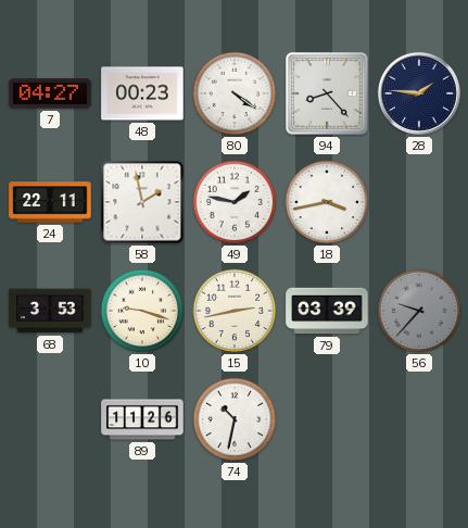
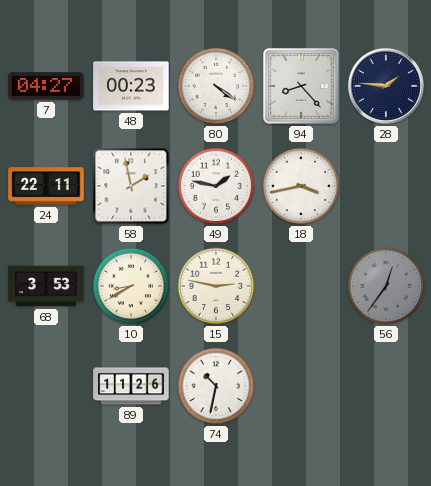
10: 9:18 -> 8:40 (131, 286)
15: 2:43 -> 2:47 (216, 286)
79: 03:39 -> none (327, 311)
56: 9:37 -> 12:36 (386, 286)
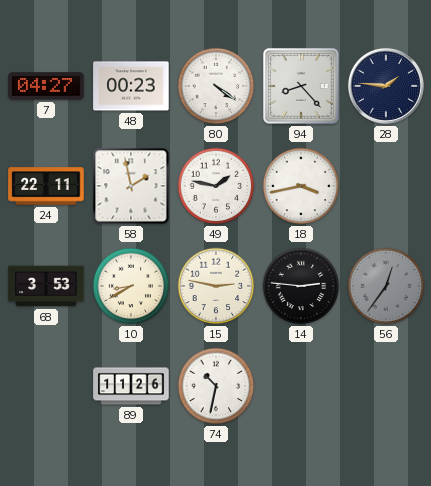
14: none -> 2:46 (301, 286)
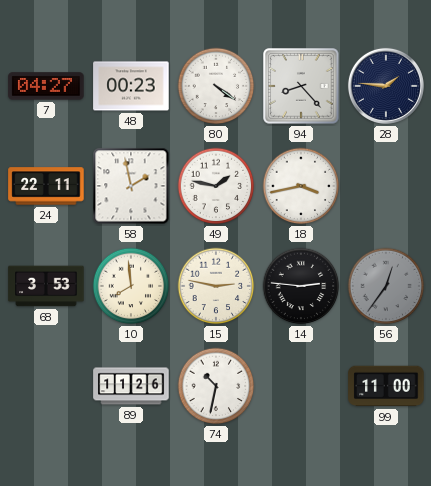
10: 8:40 -> 7:59 (131, 286)
99: none -> 11:00 (386, 386)
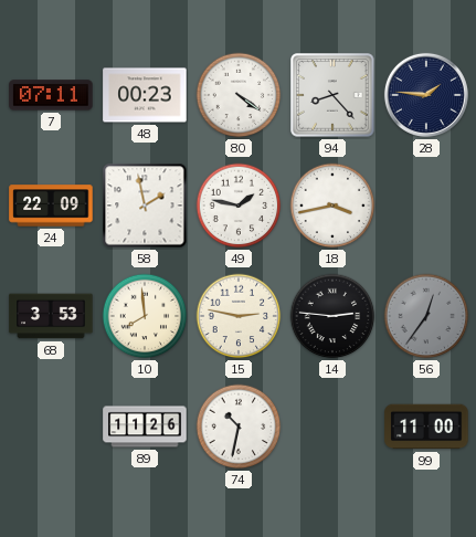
7: 04:27 -> 07:11 (51, 95)
24: 22:11 -> 22:09 (51, 206)
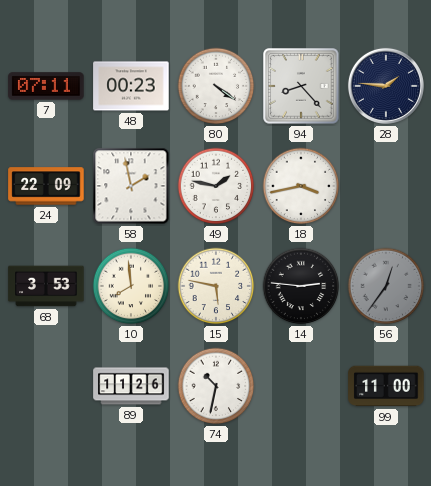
15: 2:47 -> 5:47 (216, 286)
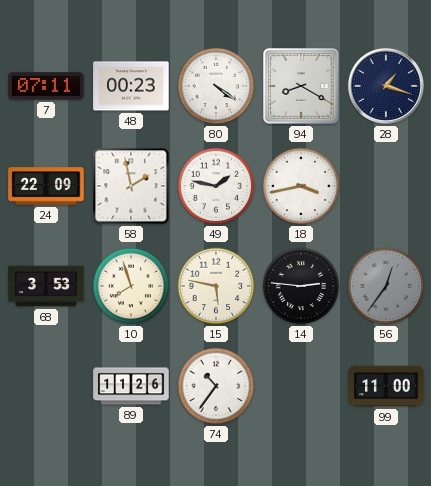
94: 8:23 -> 8:20 (301, 86)
28: 1:46 -> 1:18 (386, 86)
10: 7:59 -> 7:57 (131, 286)
74: 10:32 -> 10:36 (216, 386)
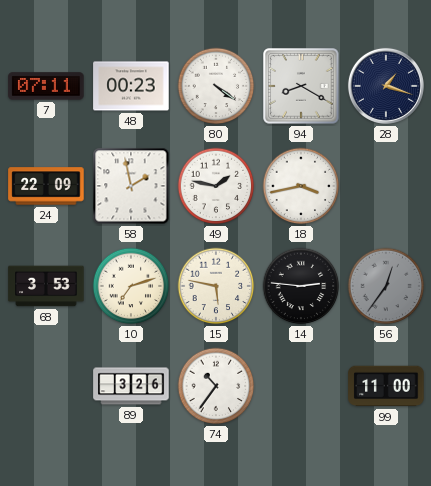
10: 7:57 -> 7:12 (131, 286)
89: 11:26 -> 3:26 (131, 386)
